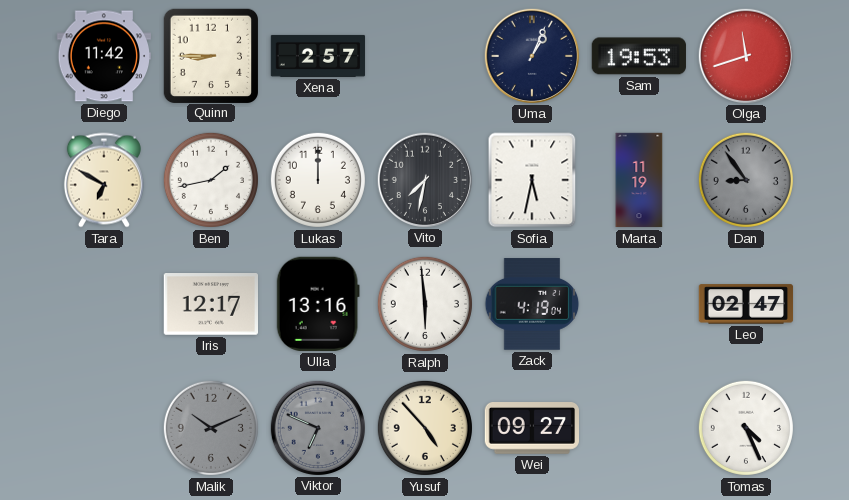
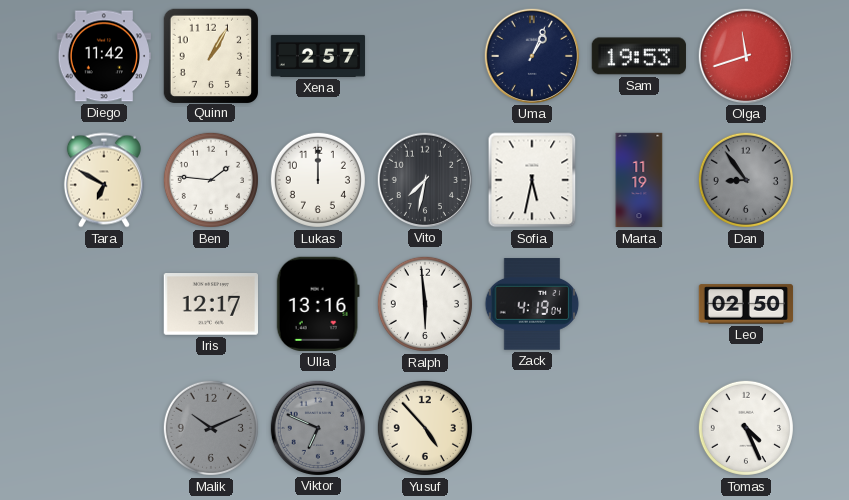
Quinn: 8:45 -> 1:05 (210, 55)
Ben: 1:43 -> 1:46 (211, 180)
Leo: 02:47 -> 02:50 (746, 304)
Wei: 09:27 -> none (531, 429)
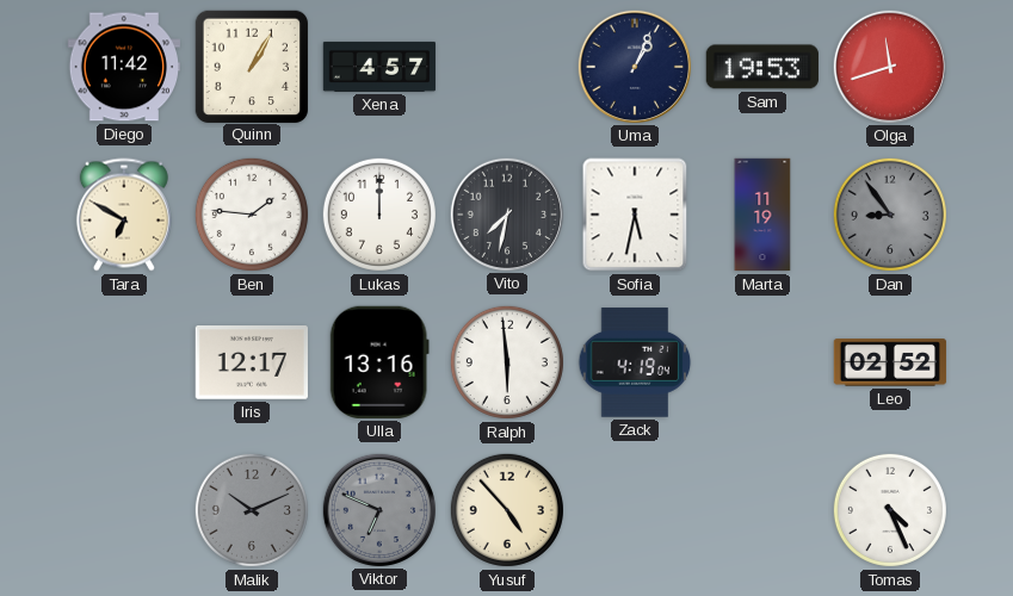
Xena: 2:57 -> 4:57 (379, 67)
Leo: 02:50 -> 02:52 (890, 362)
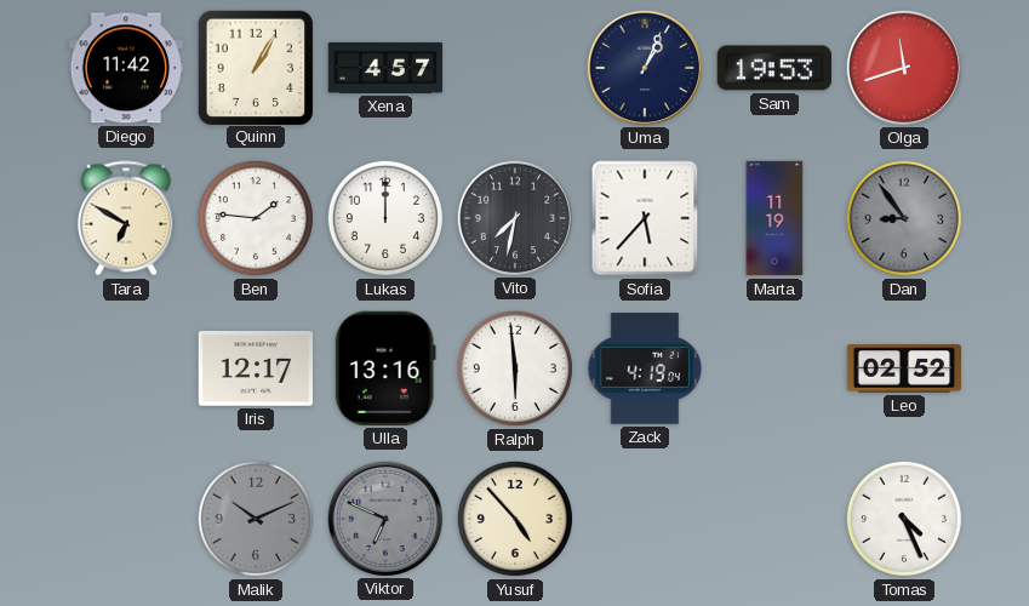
Sofia: 5:32 -> 5:37 (645, 218)
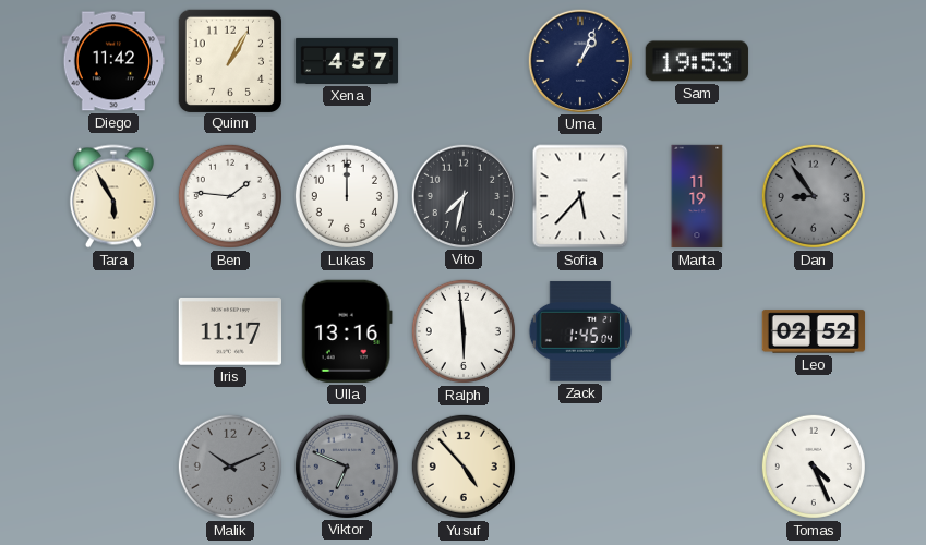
Olga: 11:42 -> none (903, 67)
Tara: 6:50 -> 5:55 (113, 196)
Iris: 12:17 -> 11:17 (229, 332)
Zack: 4:19 -> 1:45 (580, 331)
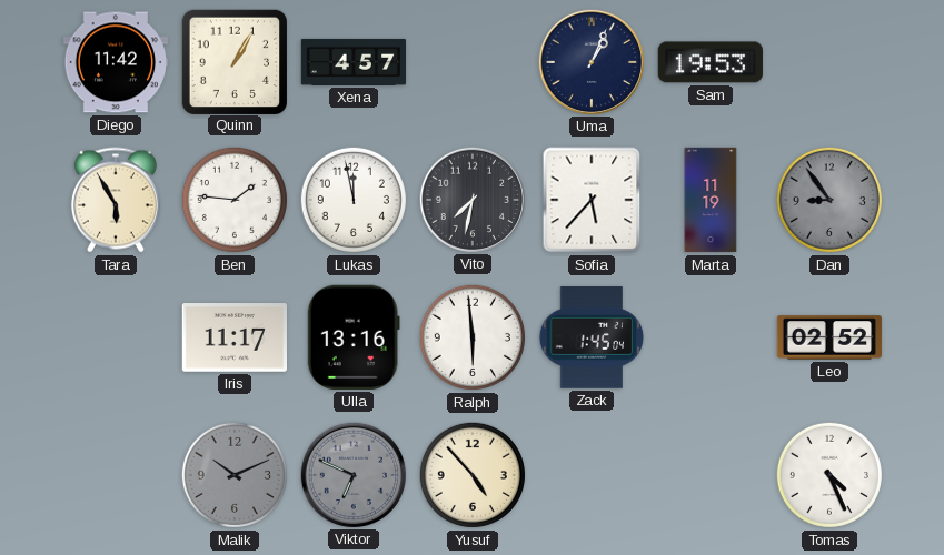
Lukas: 12:00 -> 11:58 (354, 200)
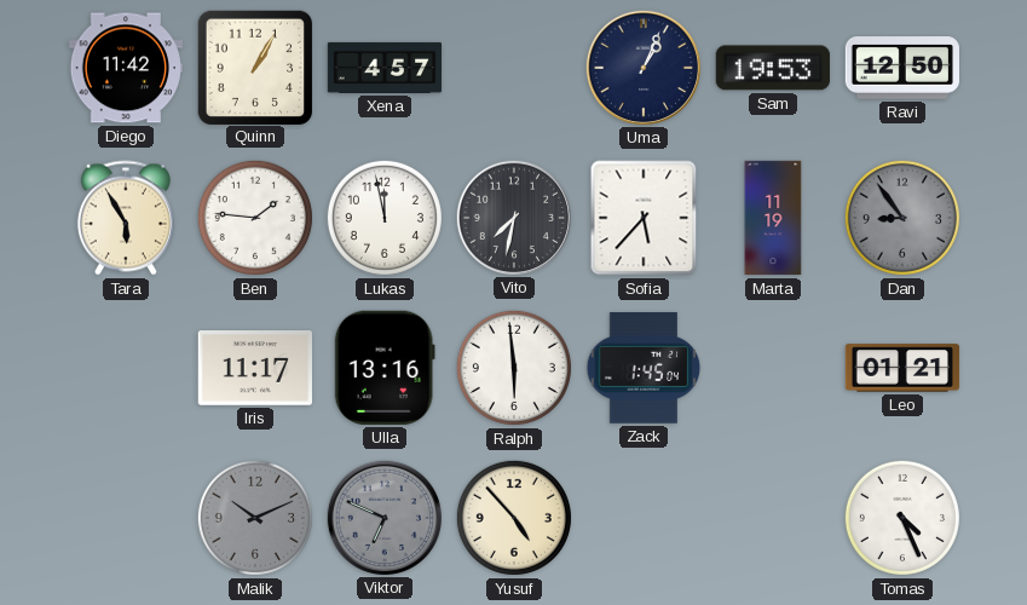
Ravi: none -> 12:50 (901, 68)
Leo: 02:52 -> 01:21 (902, 368)
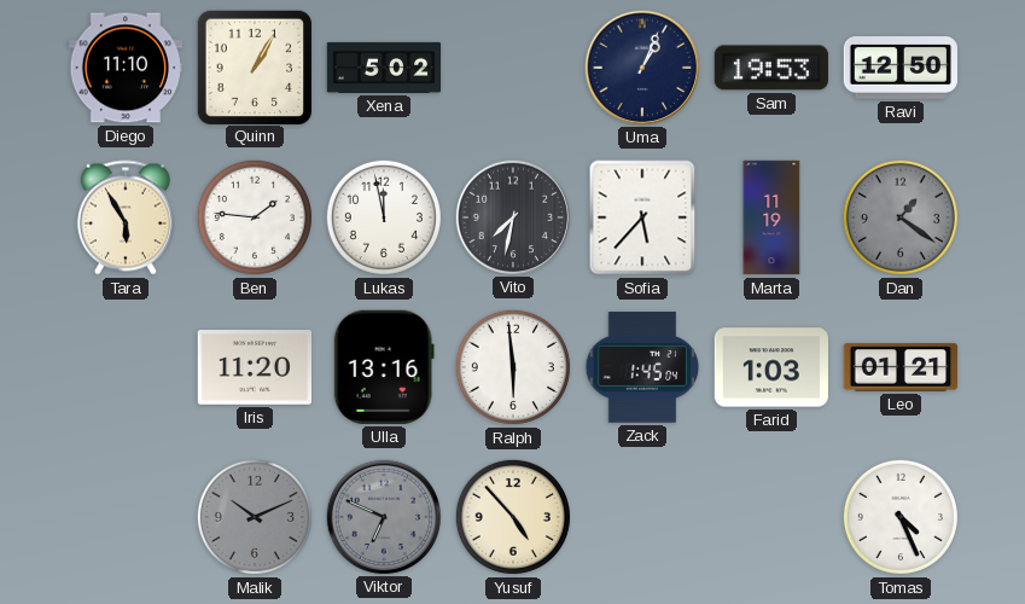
Diego: 11:42 -> 11:10 (124, 68)
Xena: 4:57 -> 5:02 (384, 68)
Dan: 8:54 -> 1:21 (901, 217)
Iris: 11:17 -> 11:20 (254, 368)
Farid: none -> 1:03 (770, 367)
